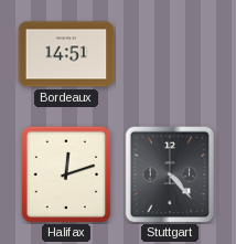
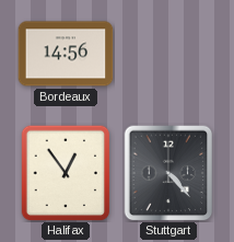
Bordeaux: 14:51 -> 14:56 (66, 54)
Halifax: 12:12 -> 12:54 (66, 173)
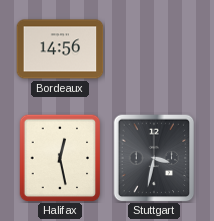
Halifax: 12:54 -> 12:28 (60, 158)
Stuttgart: 4:23 -> 3:32 (154, 158)
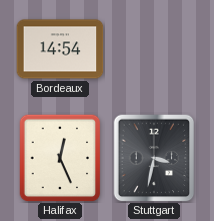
Bordeaux: 14:56 -> 14:54 (60, 49)
Halifax: 12:28 -> 12:26 (60, 158)
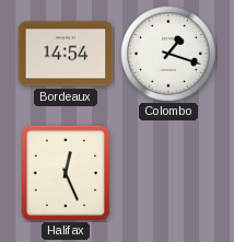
Colombo: none -> 1:18 (169, 55)
Stuttgart: 3:32 -> none (154, 158)
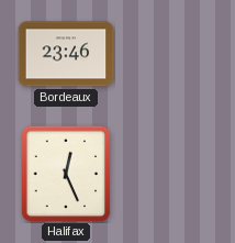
Bordeaux: 14:54 -> 23:46 (66, 54)
Colombo: 1:18 -> none (169, 55)
